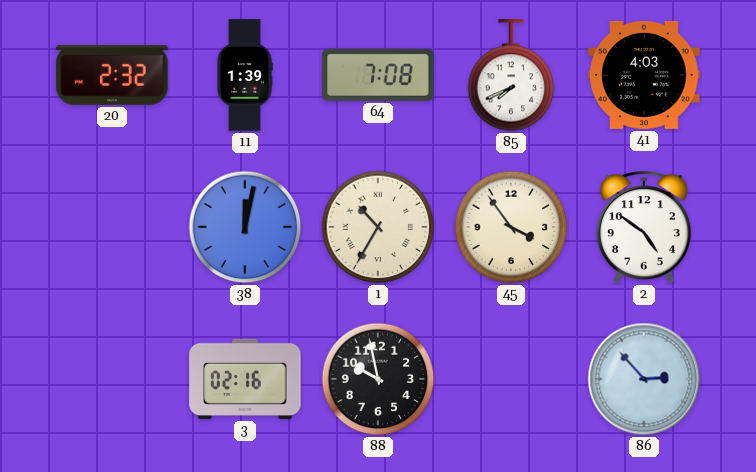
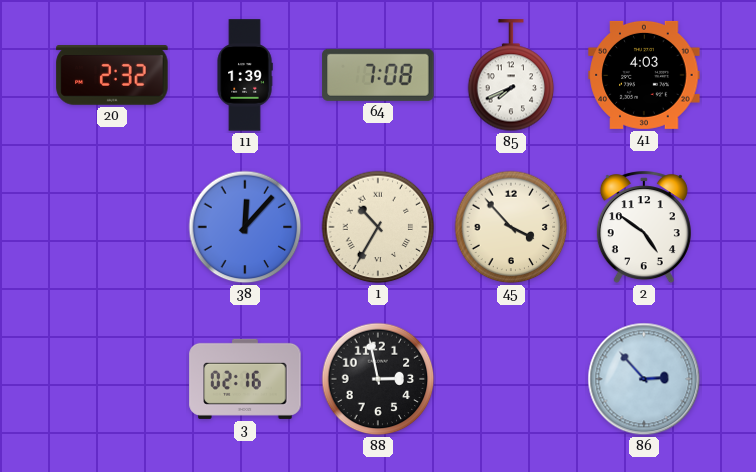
38: 12:02 -> 12:07 (245, 227)
45: 3:54 -> 3:53 (511, 227)
88: 9:58 -> 2:58 (378, 379)
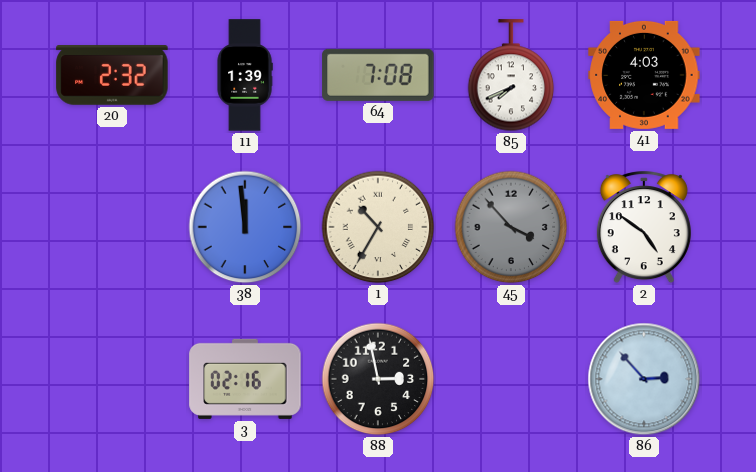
38: 12:07 -> 11:59 (245, 227)
45 dial: cream -> grey (511, 227)
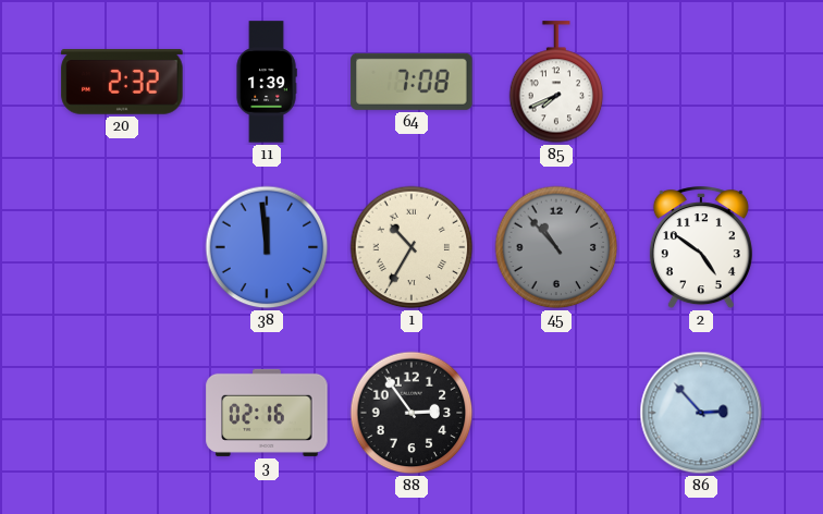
41: 4:03 -> none (644, 75)
45: 3:53 -> 10:53 (556, 247)
88: 2:58 -> 2:54 (411, 413)
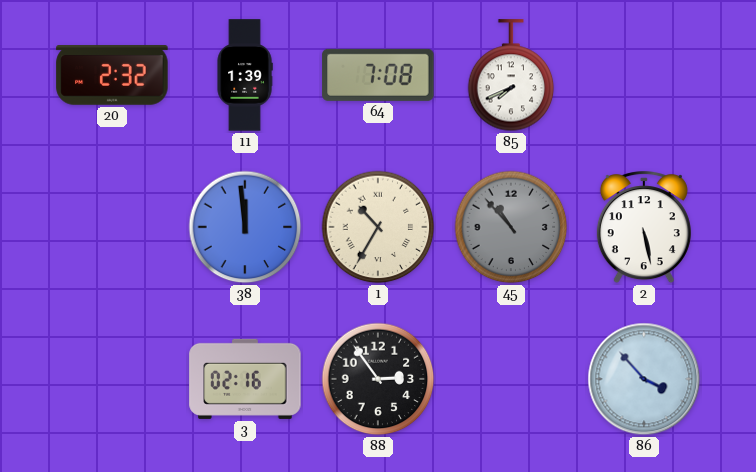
2: 4:51 -> 5:28 (644, 228)
86: 2:53 -> 3:53 (644, 379)
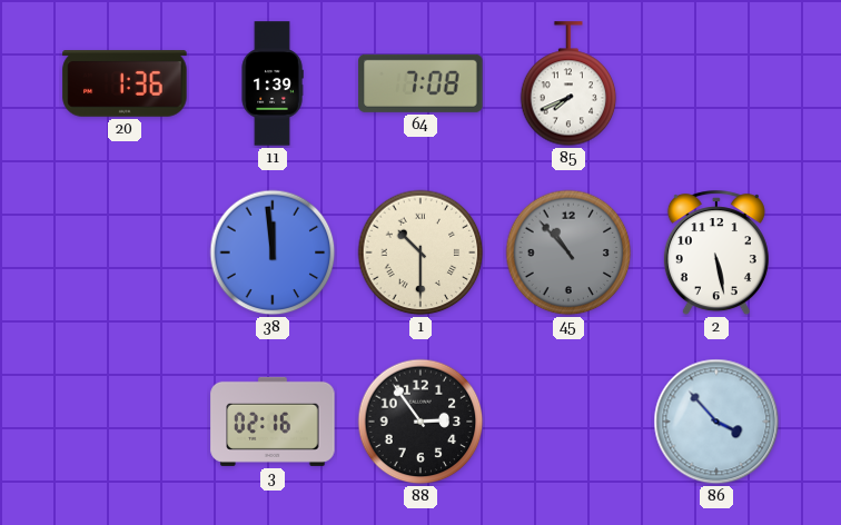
20: 2:32 -> 1:36 (125, 83)
1: 10:35 -> 10:30 (420, 252)
